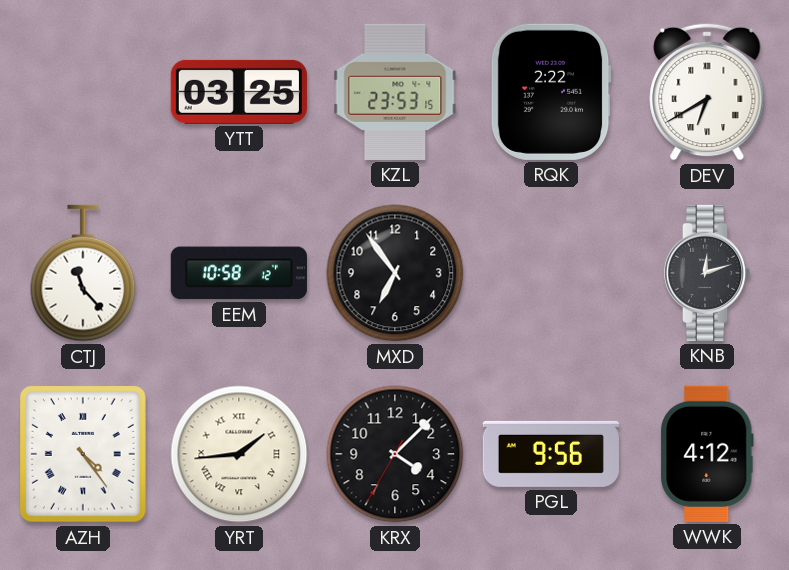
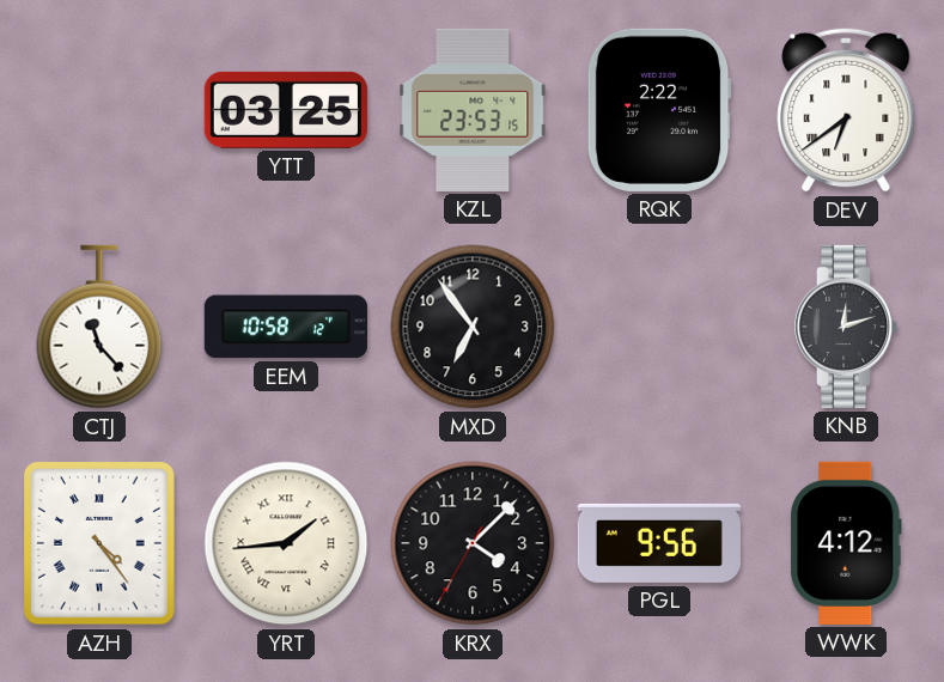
DEV: 6:40 -> 6:39 (846, 110)
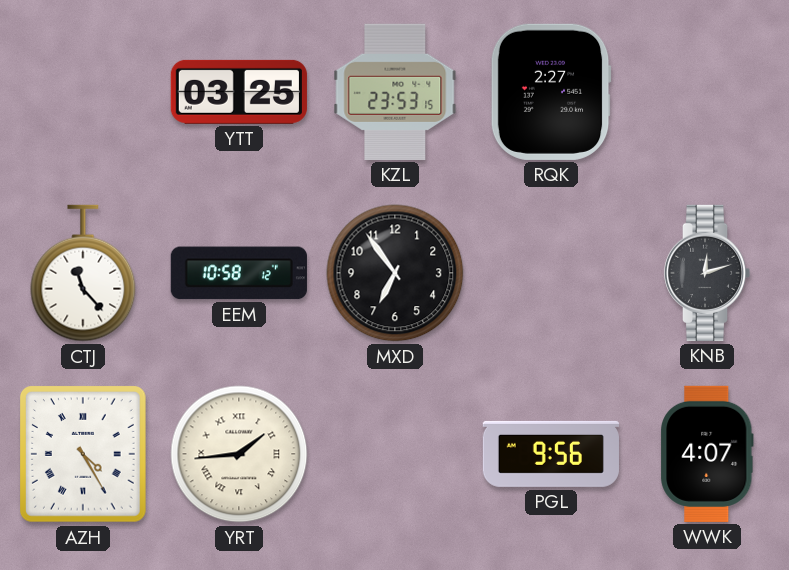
RQK: 2:22 -> 2:27 (551, 92)
DEV: 6:39 -> none (846, 110)
AZH: 4:24 -> 4:25 (84, 455)
KRX: 4:07 -> none (473, 543)
WWK: 4:12 -> 4:07 (708, 454)
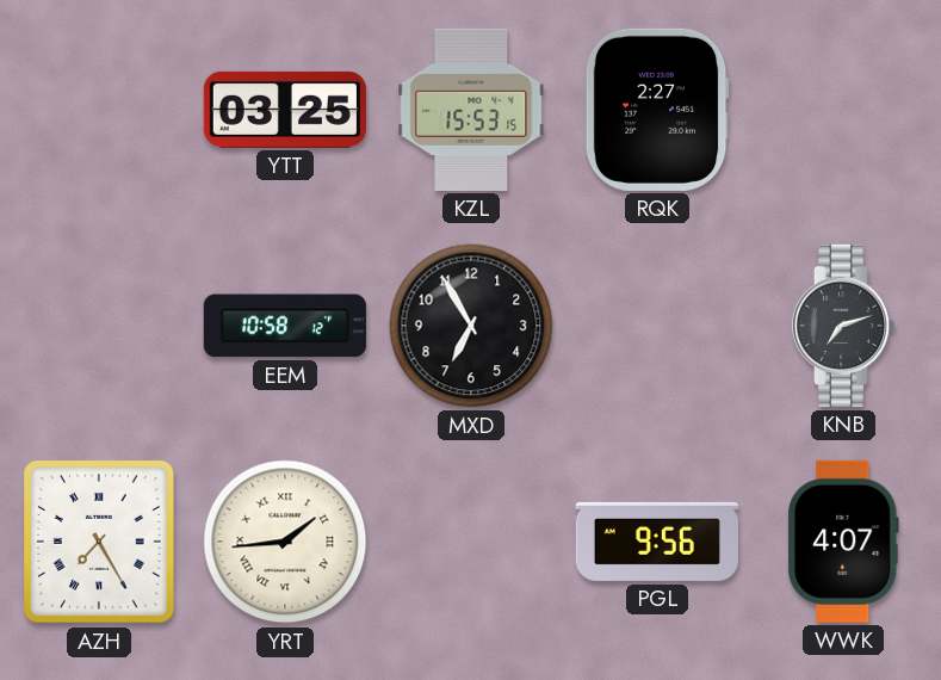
KZL: 23:53 -> 15:53 (471, 110)
CTJ: 11:23 -> none (83, 273)
MXD: 6:54 -> 6:55 (471, 326)
KNB: 12:12 -> 7:12 (843, 326)
AZH: 4:25 -> 7:25 (100, 543)
